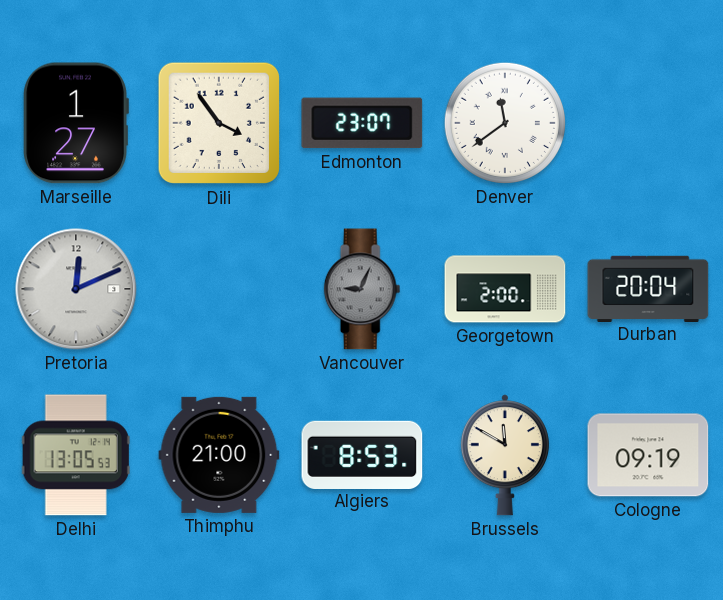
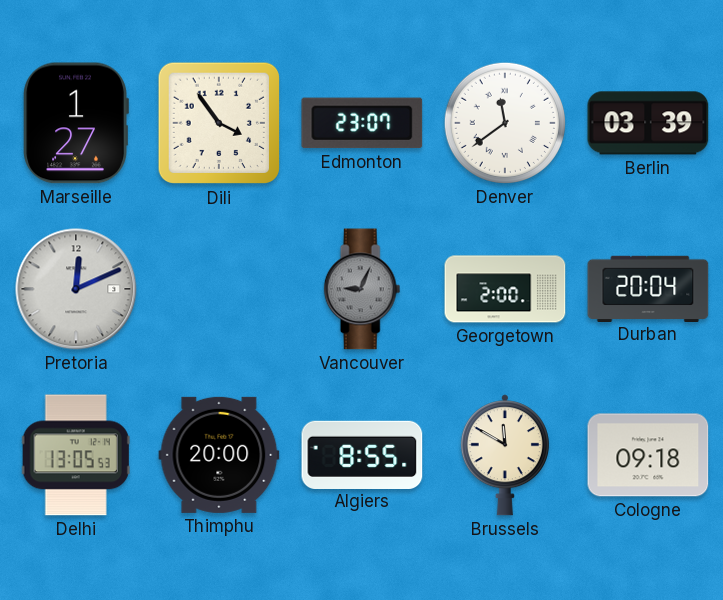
Berlin: none -> 03:39 (648, 123)
Thimphu: 21:00 -> 20:00 (219, 455)
Algiers: 8:53 -> 8:55 (362, 454)
Cologne: 09:19 -> 09:18 (648, 455)
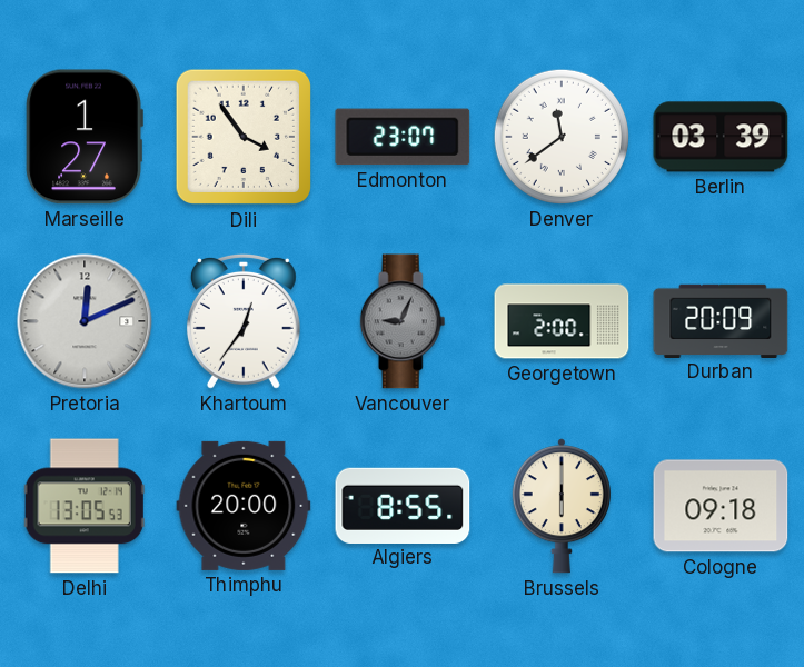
Khartoum: none -> 12:36 (244, 321)
Durban: 20:04 -> 20:09 (721, 320)
Brussels: 11:50 -> 6:00 (562, 506)
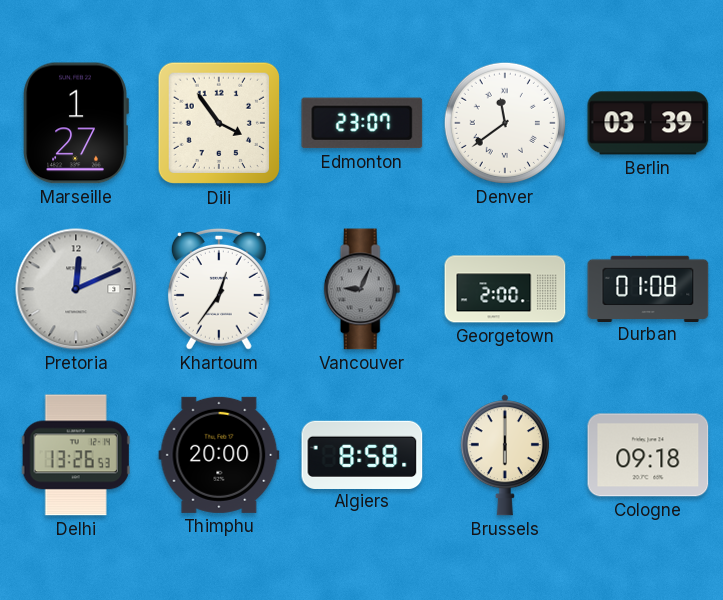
Durban: 20:09 -> 01:08 (648, 288)
Delhi: 13:05 -> 13:26 (76, 455)
Algiers: 8:55 -> 8:58 (362, 454)
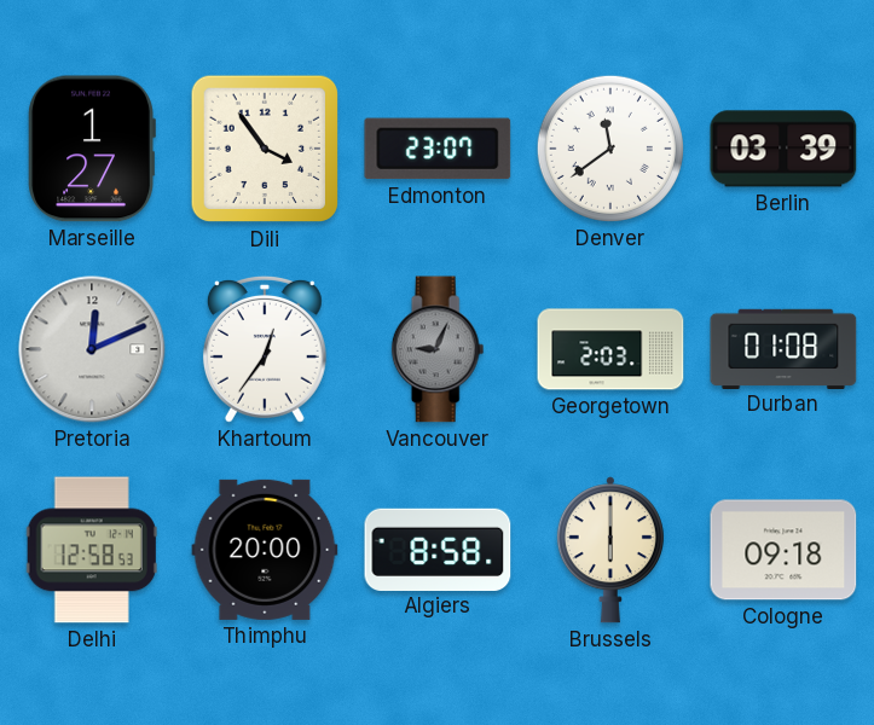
Georgetown: 2:00 -> 2:03 (610, 349)
Delhi: 13:26 -> 12:58 (92, 550)
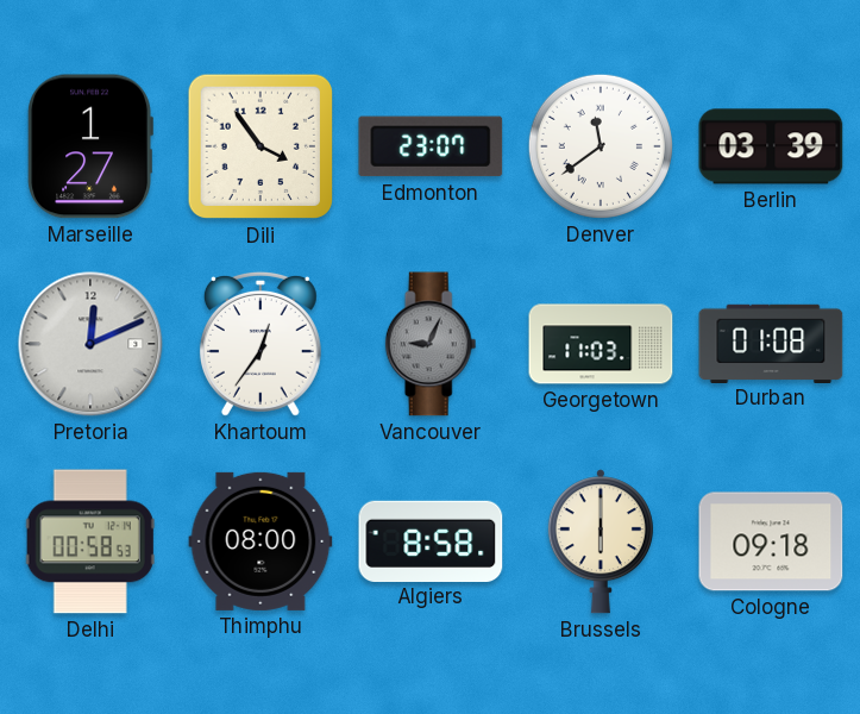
Georgetown: 2:03 -> 11:03 (601, 344)
Delhi: 12:58 -> 00:58 (90, 541)
Thimphu: 20:00 -> 08:00 (260, 541)
